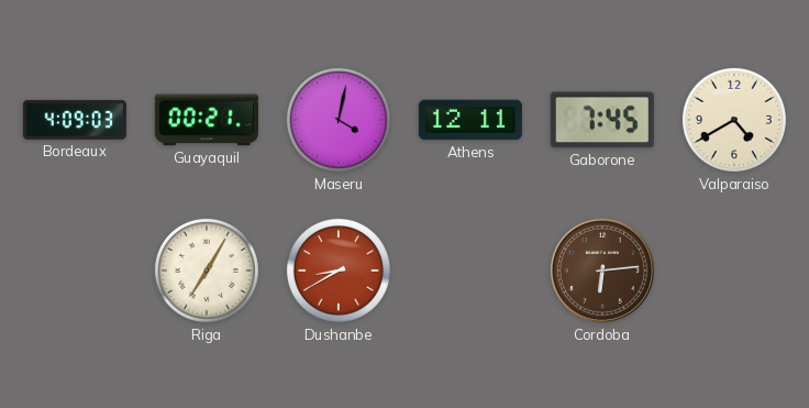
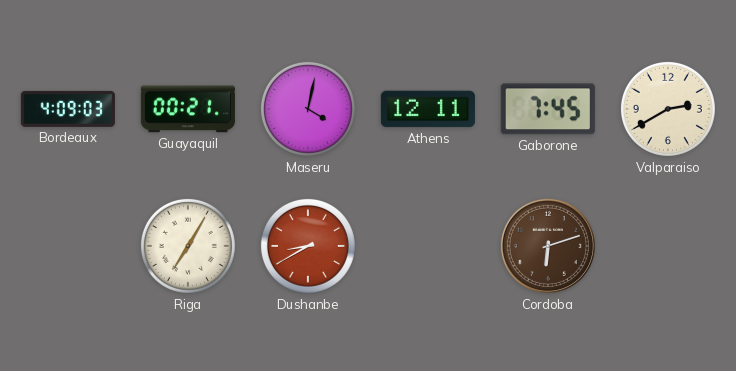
Valparaiso: 4:40 -> 2:40 (668, 109)
Cordoba: 6:14 -> 6:12 (548, 246)
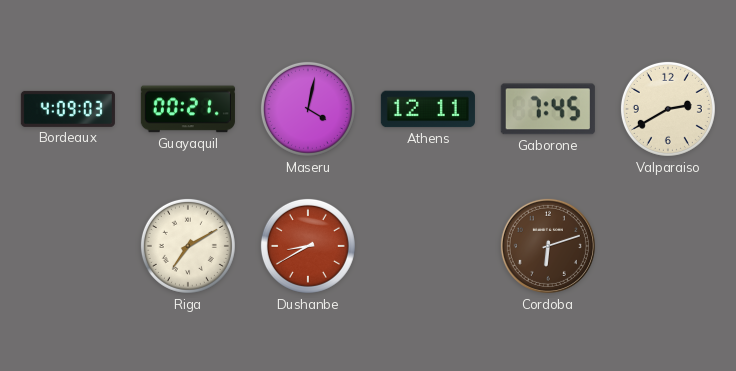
Riga: 7:05 -> 7:10 (188, 246)
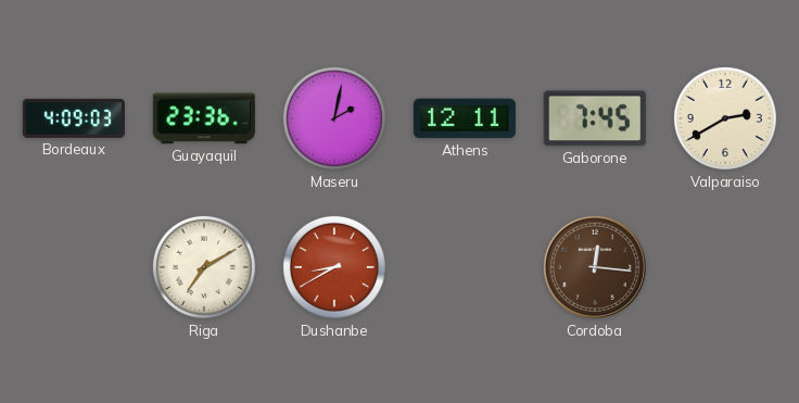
Guayaquil: 00:21 -> 23:36 (204, 118)
Maseru: 4:02 -> 2:02 (334, 118)
Cordoba: 6:12 -> 12:16 (595, 267)
